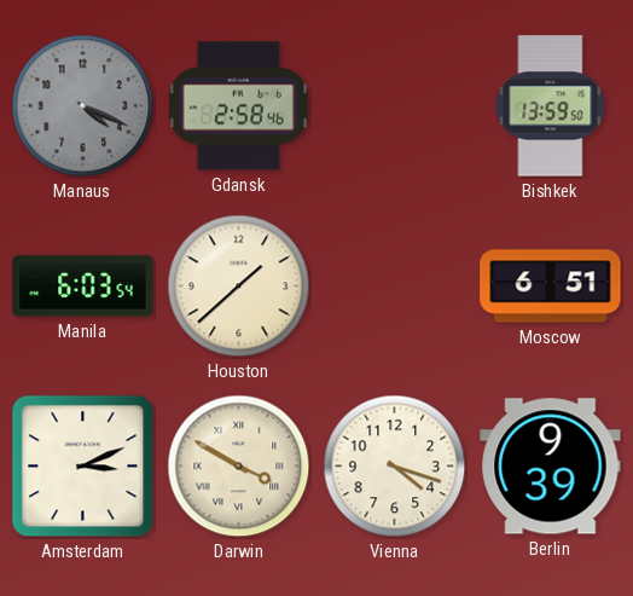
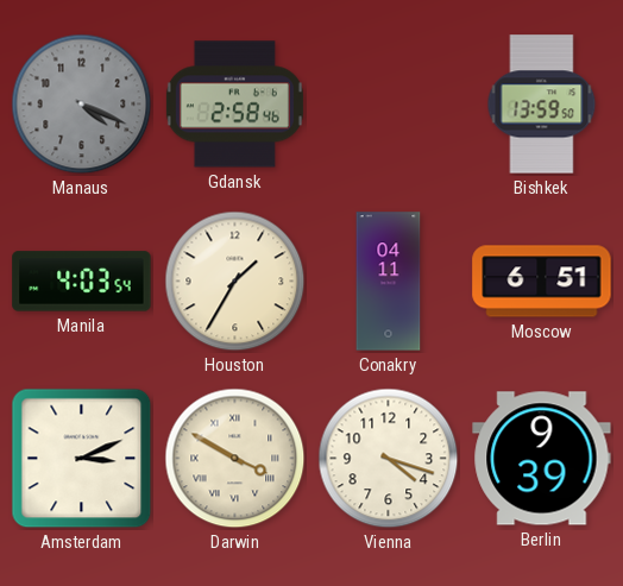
Manila: 6:03 -> 4:03 (82, 282)
Houston: 1:38 -> 1:35 (235, 282)
Conakry: none -> 04:11 (389, 282)
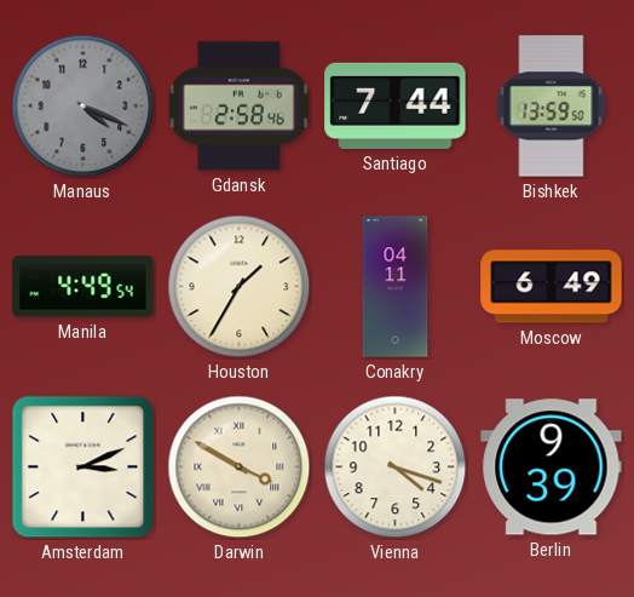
Santiago: none -> 7:44 (396, 105)
Manila: 4:03 -> 4:49 (83, 287)
Moscow: 6:51 -> 6:49 (552, 287)
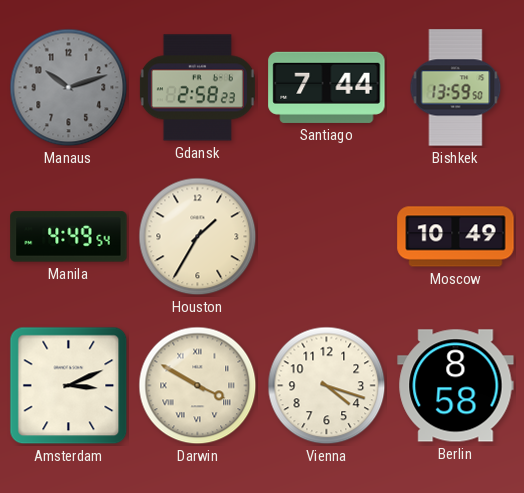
Manaus: 4:19 -> 10:12 (69, 88)
Gdansk: 2:58:46 -> 2:58:23 (197, 88)
Conakry: 04:11 -> none (396, 287)
Moscow: 6:49 -> 10:49 (456, 237)
Berlin: 9:39 -> 8:58 (456, 386)
